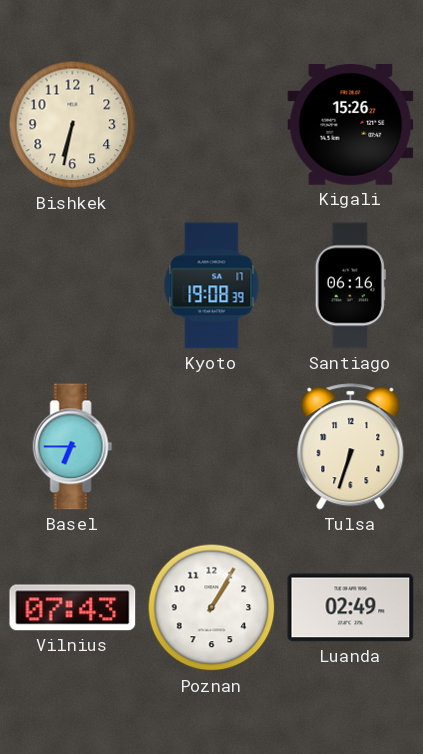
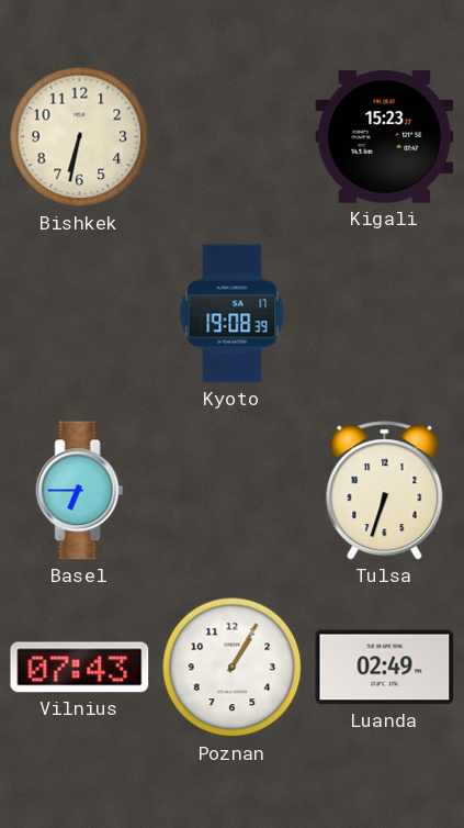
Kigali: 15:26 -> 15:23 (385, 137)
Santiago: 06:16 -> none (350, 286)
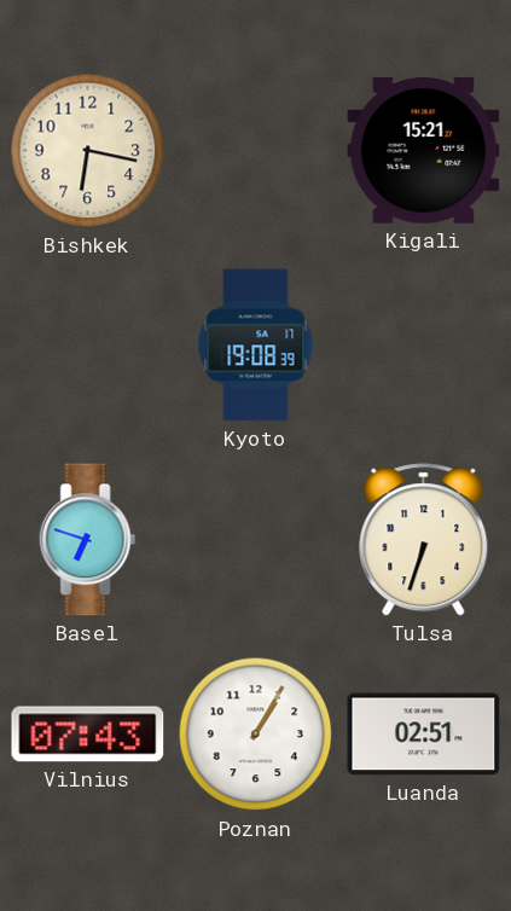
Bishkek: 6:32 -> 6:17 (88, 151)
Kigali: 15:23 -> 15:21 (424, 151)
Basel: 6:45 -> 6:48 (88, 540)
Luanda: 02:49 -> 02:51 (424, 735)
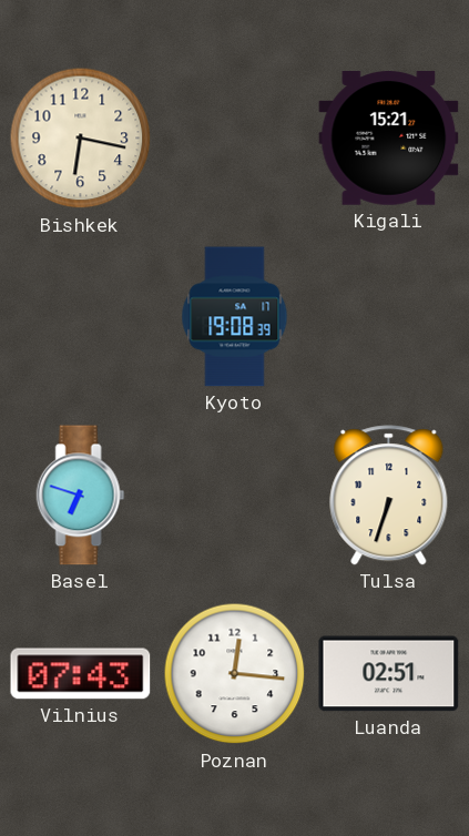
Poznan: 1:05 -> 12:16 (235, 674)
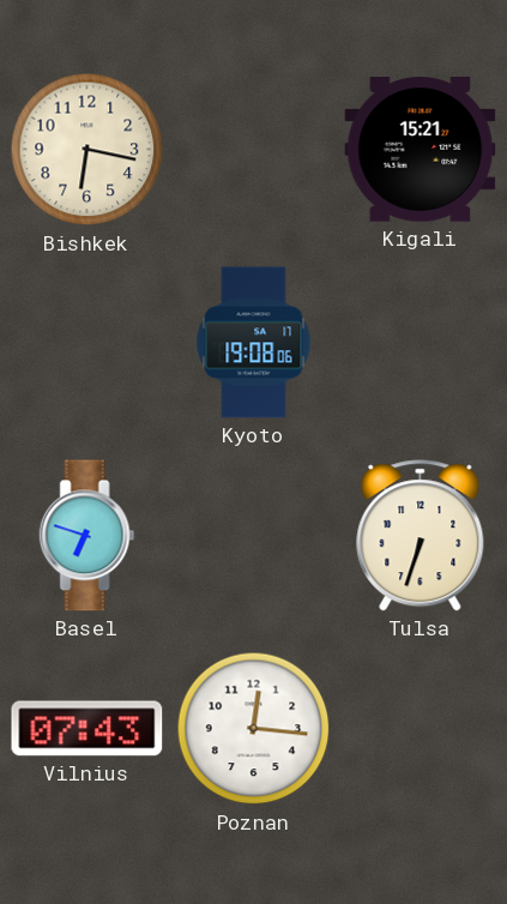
Kyoto: 19:08:39 -> 19:08:06 (254, 343)
Luanda: 02:51 -> none (389, 674)
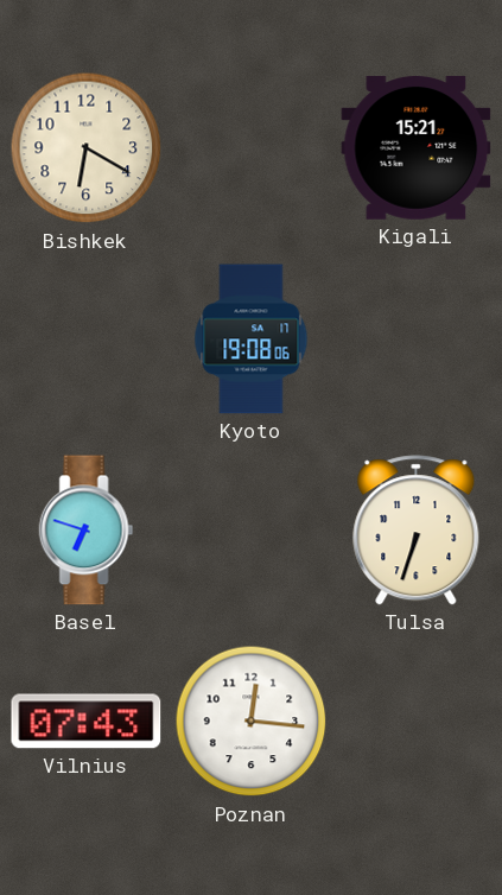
Bishkek: 6:17 -> 6:20 (87, 148)
